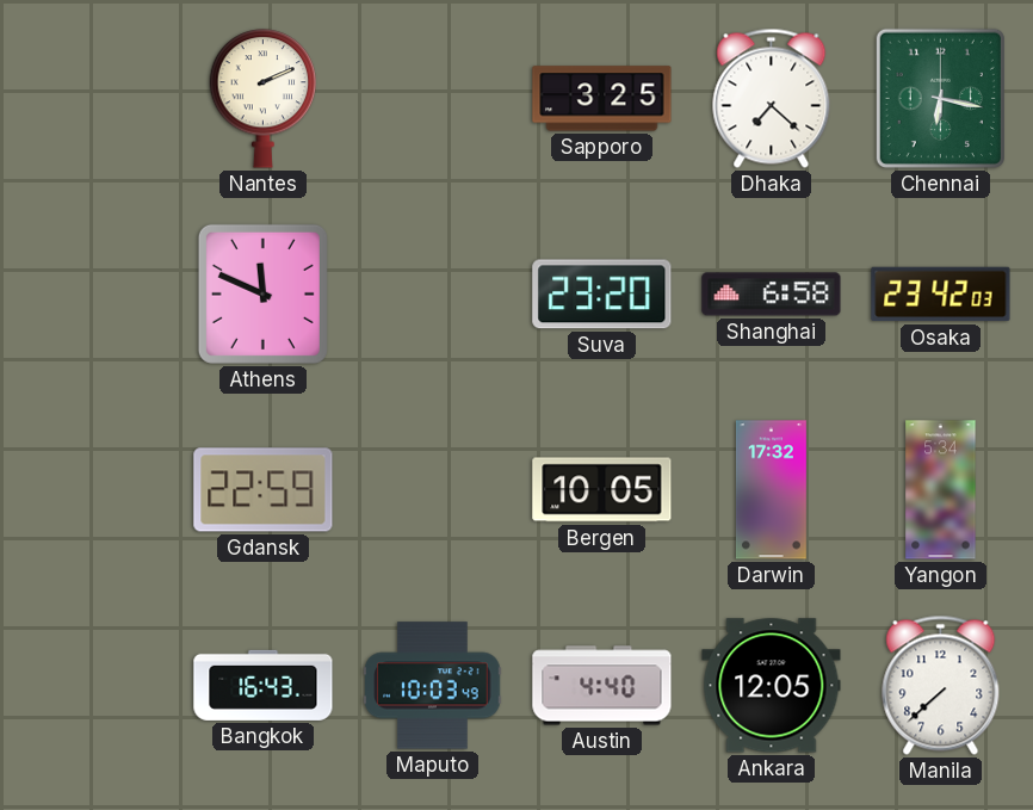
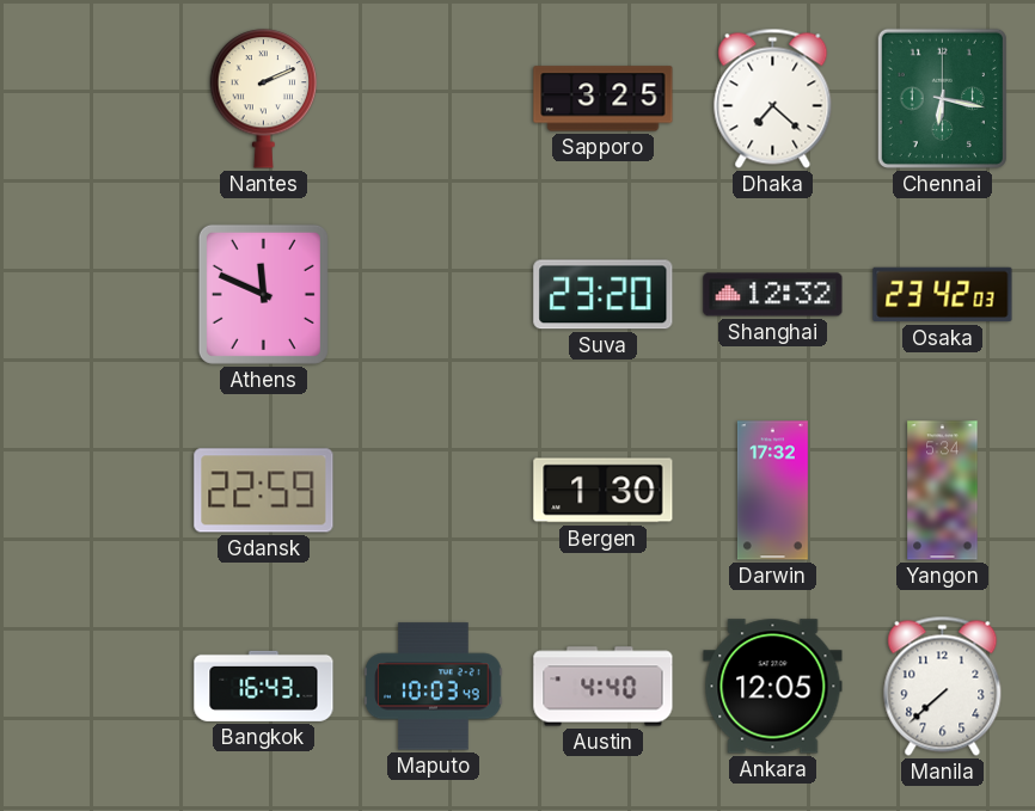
Shanghai: 6:58 -> 12:32 (773, 295)
Bergen: 10:05 -> 1:30 (604, 491)
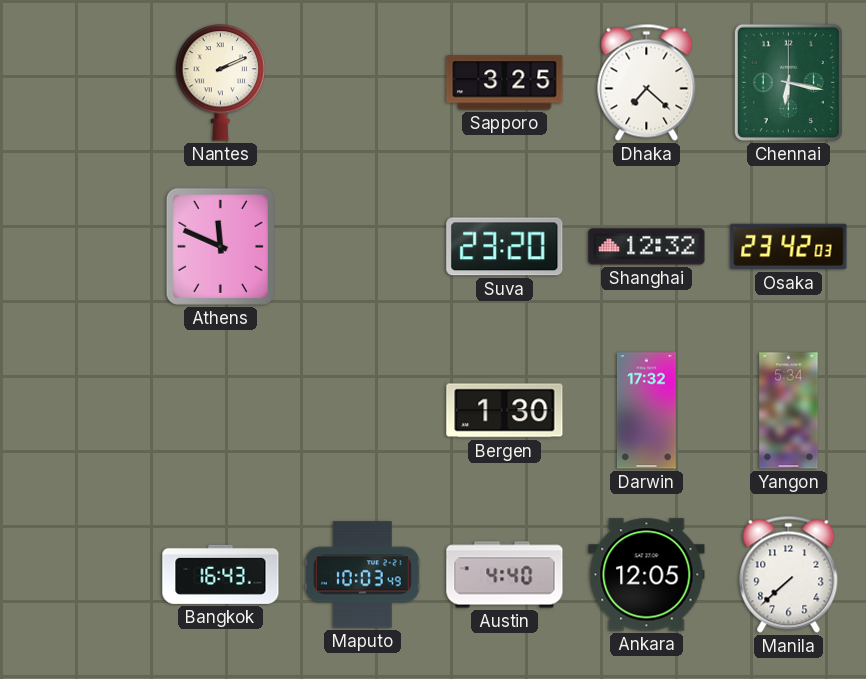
Gdansk: 22:59 -> none (264, 491)
